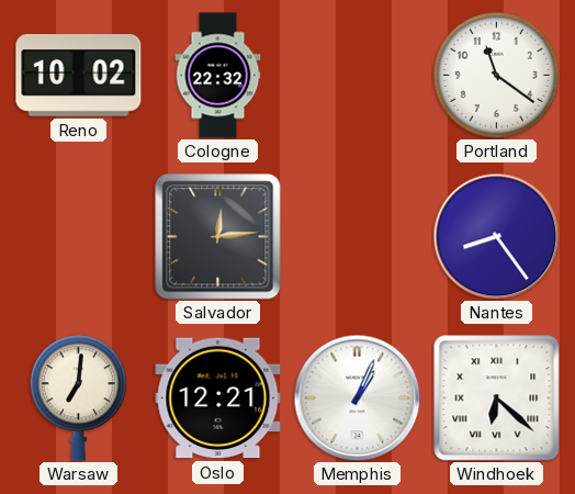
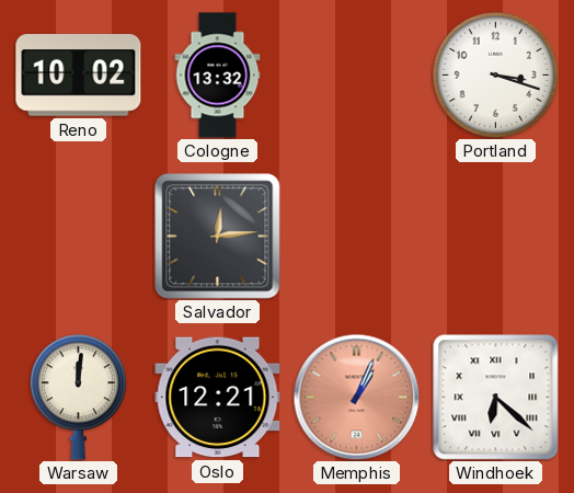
Cologne: 22:32 -> 13:32 (218, 76)
Portland: 11:21 -> 3:18 (495, 74)
Nantes: 8:24 -> none (496, 236)
Warsaw: 7:01 -> 12:01 (78, 398)
Memphis dial: white -> salmon (356, 397)
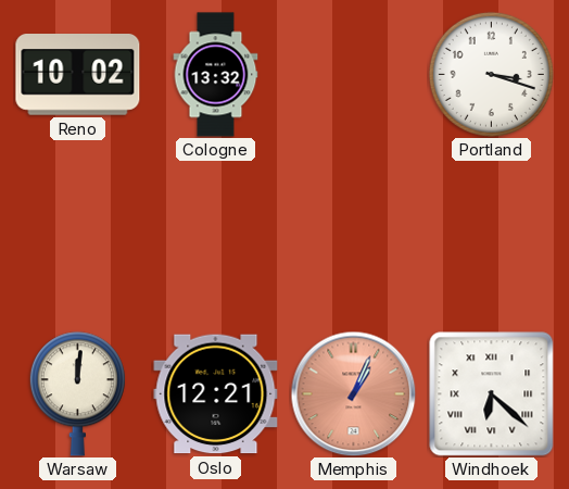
Salvador: 12:14 -> none (218, 237)
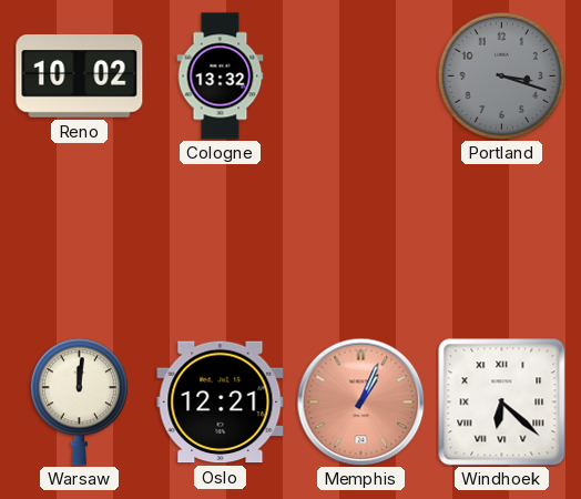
Portland dial: white -> grey (501, 75)
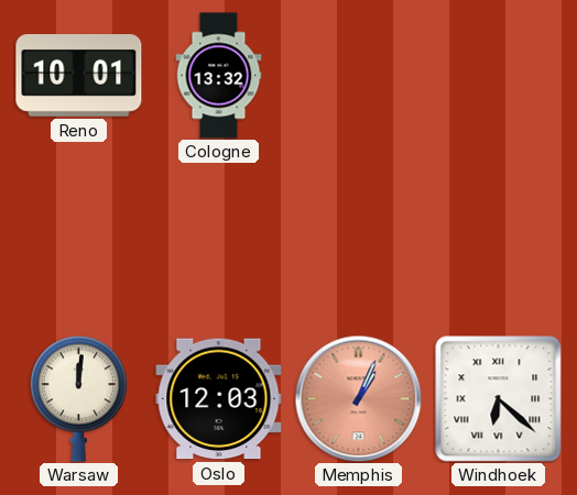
Reno: 10:02 -> 10:01 (79, 76)
Portland: 3:18 -> none (501, 75)
Oslo: 12:21 -> 12:03 (219, 399)
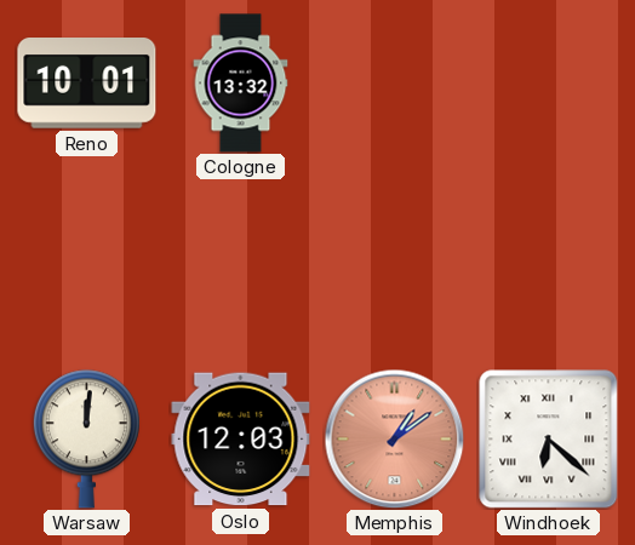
Memphis: 1:04 -> 1:09 (394, 438)
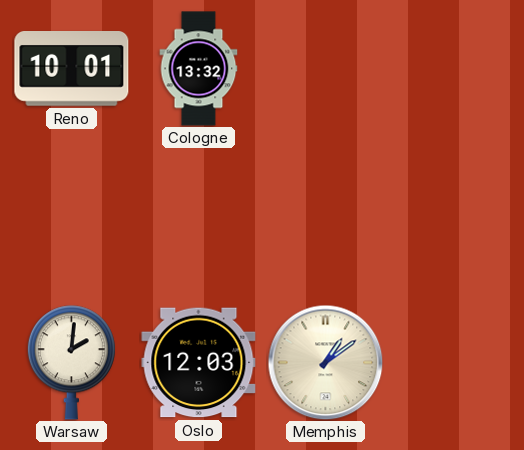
Warsaw: 12:01 -> 2:01 (71, 363)
Memphis dial: salmon -> cream (325, 362)
Windhoek: 6:22 -> none (549, 440)
